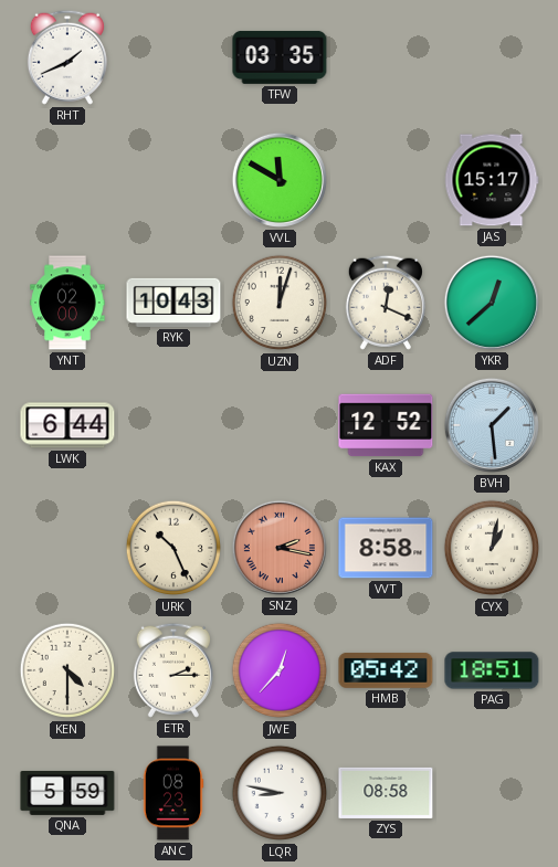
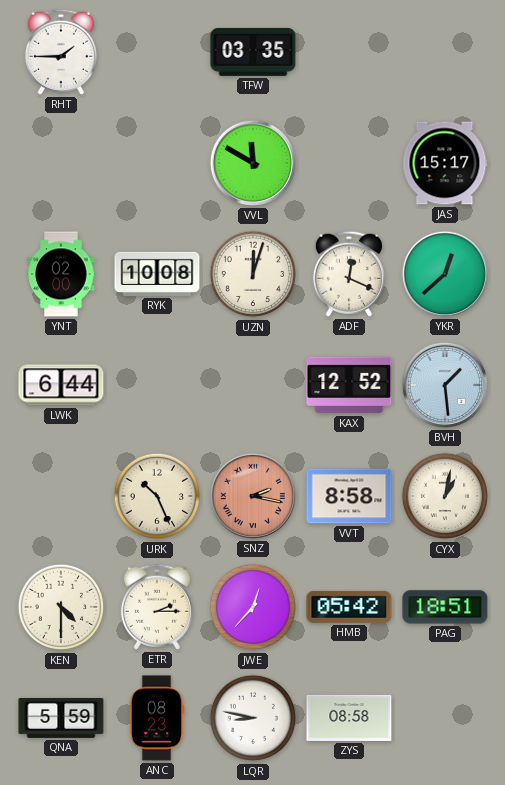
RHT: 1:41 -> 1:45 (61, 52)
RYK: 10:43 -> 10:08 (157, 274)
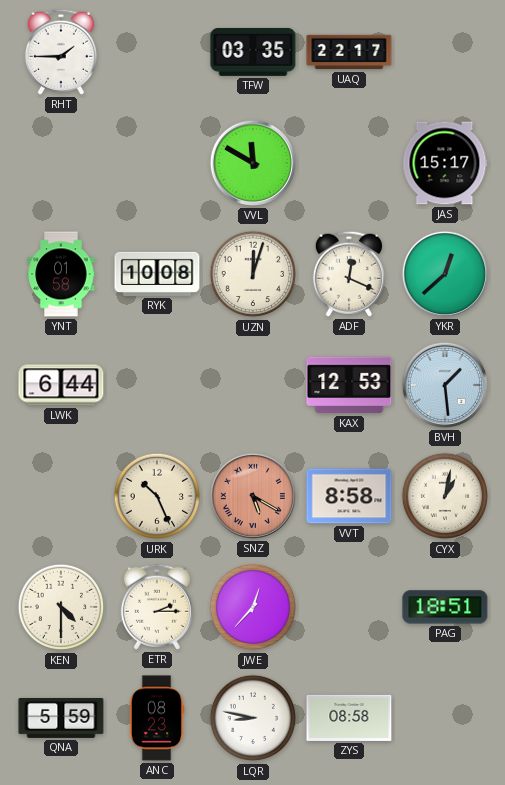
UAQ: none -> 22:17 (349, 52)
YNT: 02:00 -> 01:58 (61, 274)
KAX: 12:52 -> 12:53 (349, 385)
SNZ: 2:17 -> 5:20 (253, 496)
HMB: 05:42 -> none (349, 607)
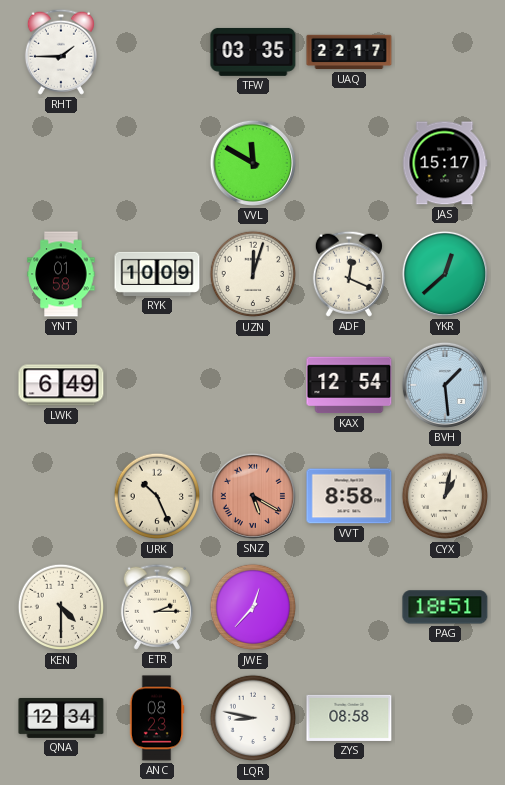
RYK: 10:08 -> 10:09 (157, 274)
LWK: 6:44 -> 6:49 (61, 385)
KAX: 12:53 -> 12:54 (349, 385)
QNA: 5:59 -> 12:34 (61, 718)
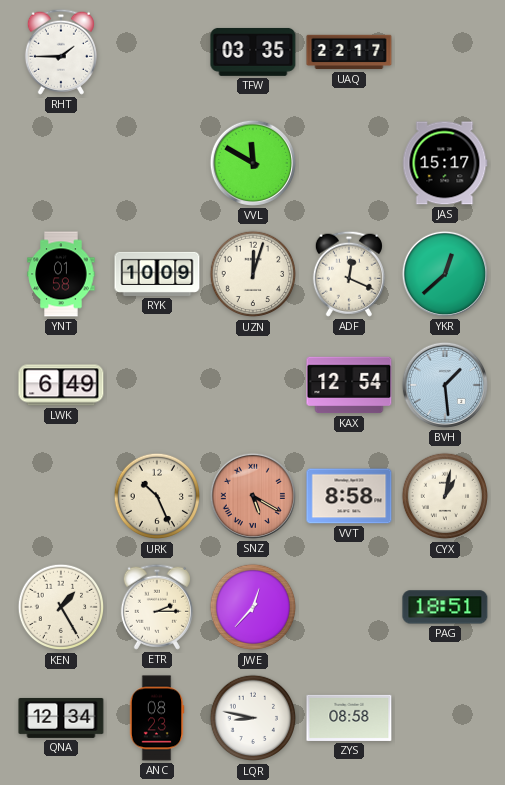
KEN: 4:30 -> 1:25 (61, 607)
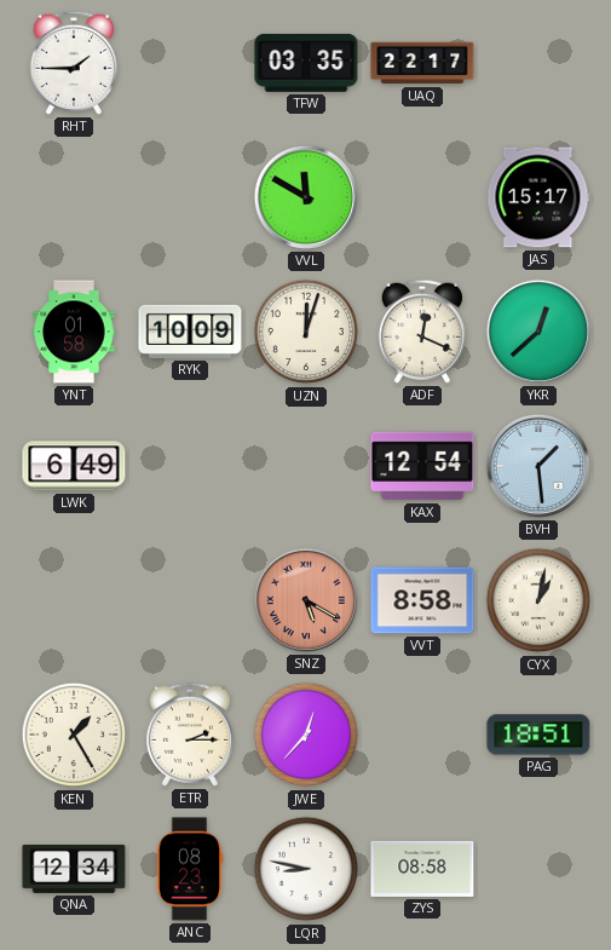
URK: 10:26 -> none (157, 496)
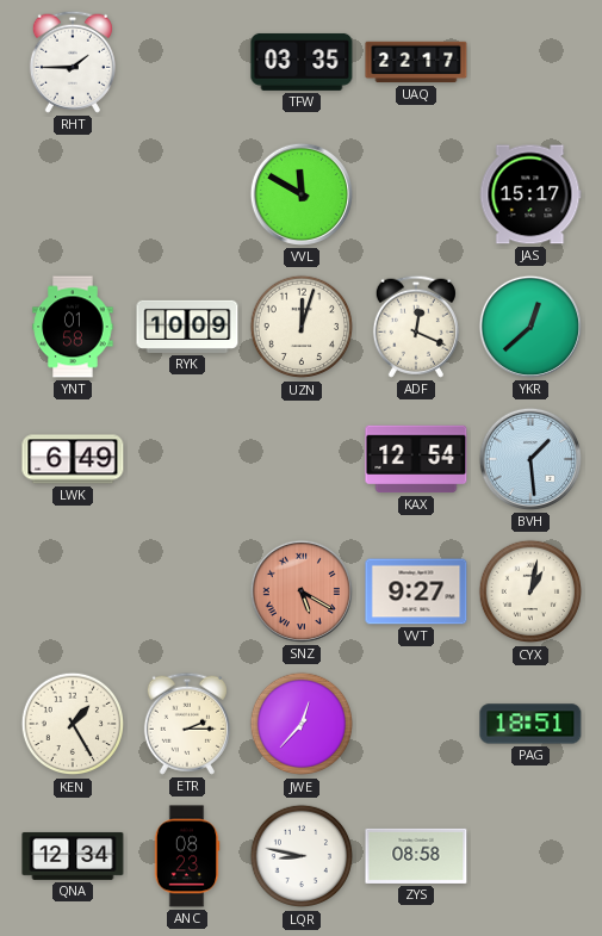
VVT: 8:58 -> 9:27 (416, 591)
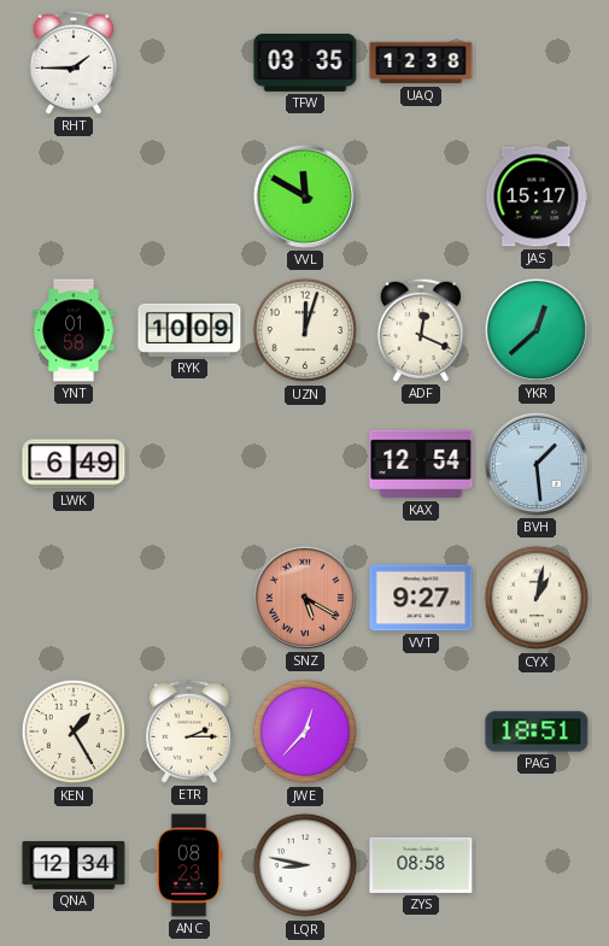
UAQ: 22:17 -> 12:38 (421, 63)
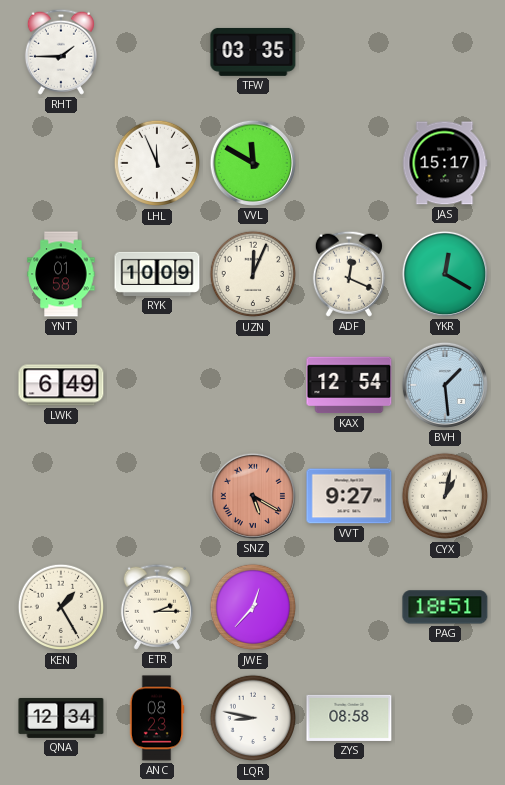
UAQ: 12:38 -> none (421, 63)
LHL: none -> 11:56 (157, 163)
UZN: 12:03 -> 12:04 (253, 274)
YKR: 12:38 -> 12:20 (445, 274)
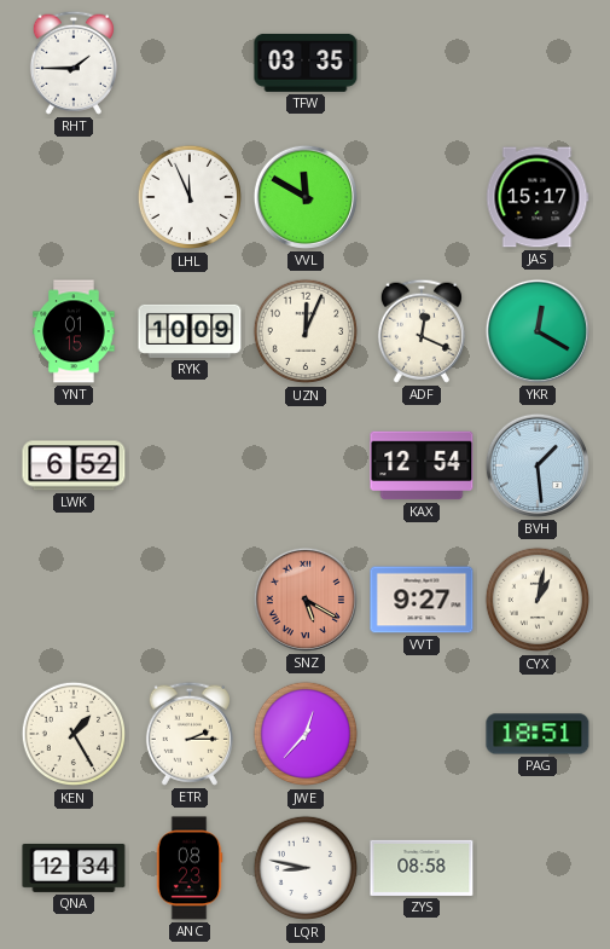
YNT: 01:58 -> 01:15 (74, 331)
LWK: 6:49 -> 6:52 (74, 465)
